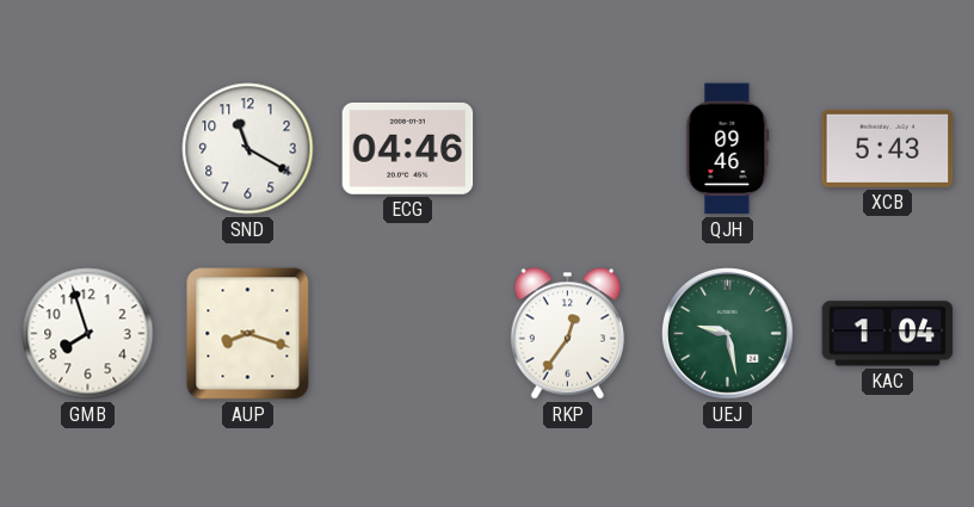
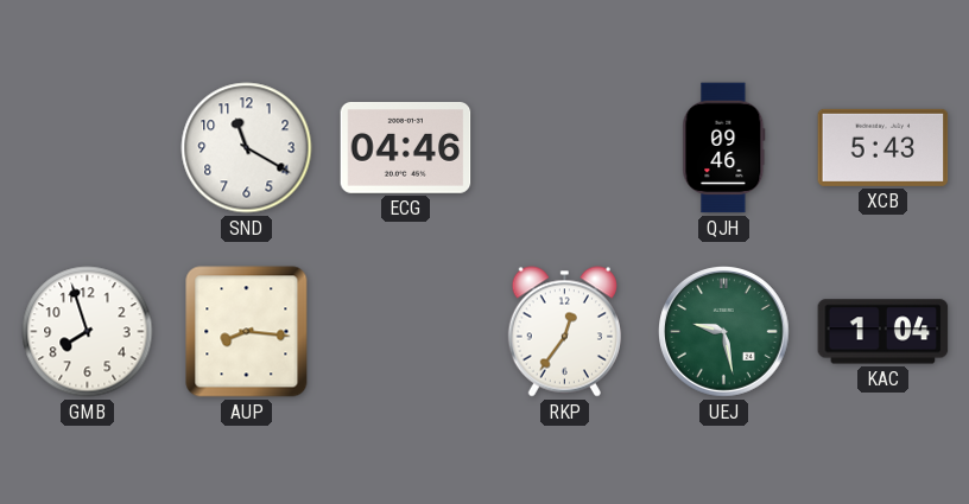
AUP: 8:18 -> 8:16 (247, 332)
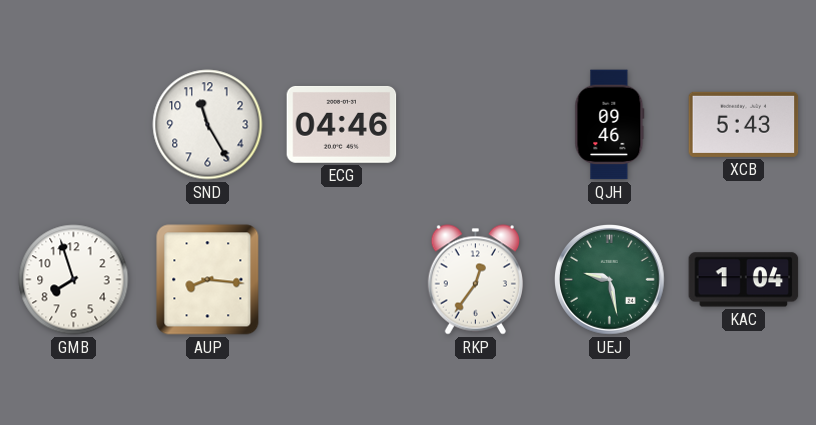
SND: 11:20 -> 11:25 (208, 125)
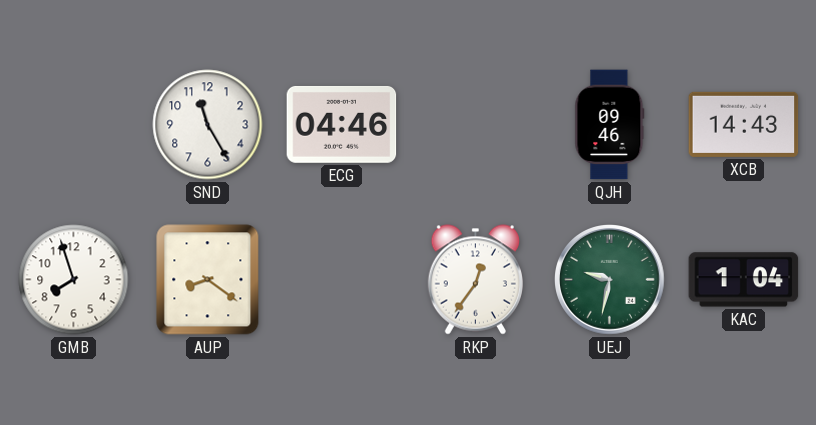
XCB: 5:43 -> 14:43 (744, 124)
AUP: 8:16 -> 8:21 (208, 280)
UEJ: 9:28 -> 9:32 (610, 280)
